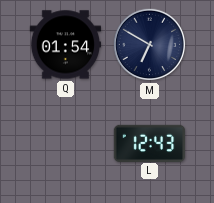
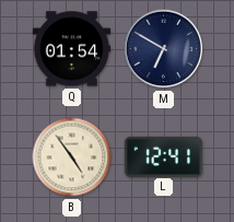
B: none -> 4:54 (72, 157)
L: 12:43 -> 12:41 (164, 156)
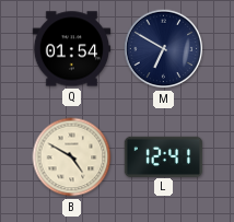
B: 4:54 -> 4:50 (72, 157)
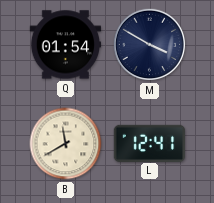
M: 6:50 -> 3:50 (150, 45)
B: 4:50 -> 11:40 (66, 144)
